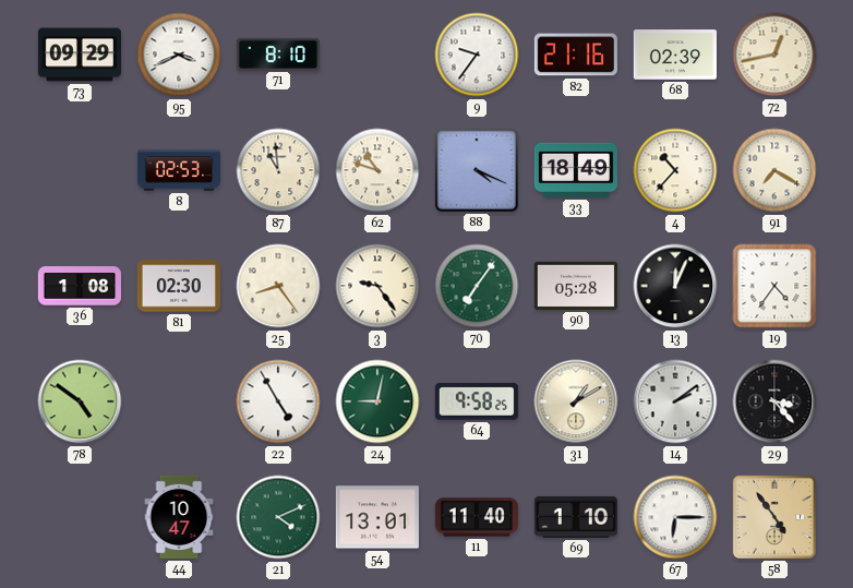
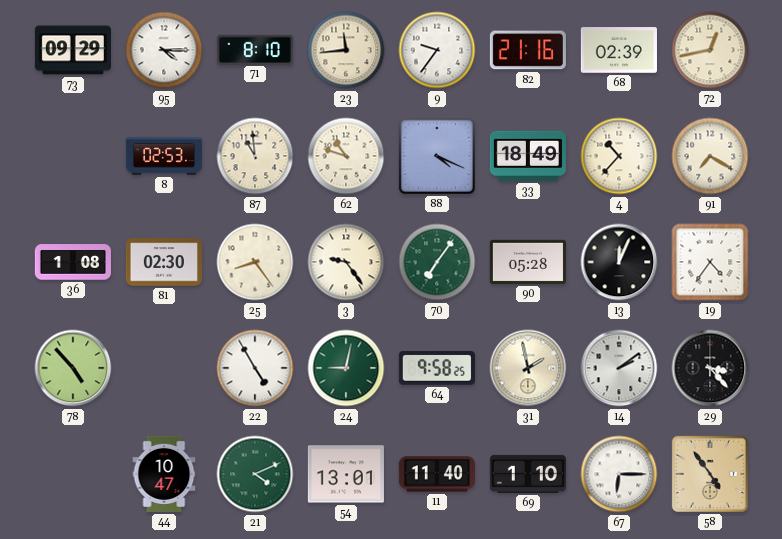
95: 3:41 -> 4:15 (164, 50)
23: none -> 11:44 (346, 50)
78: 4:51 -> 4:53 (73, 368)
31: 1:10 -> 1:58 (528, 368)
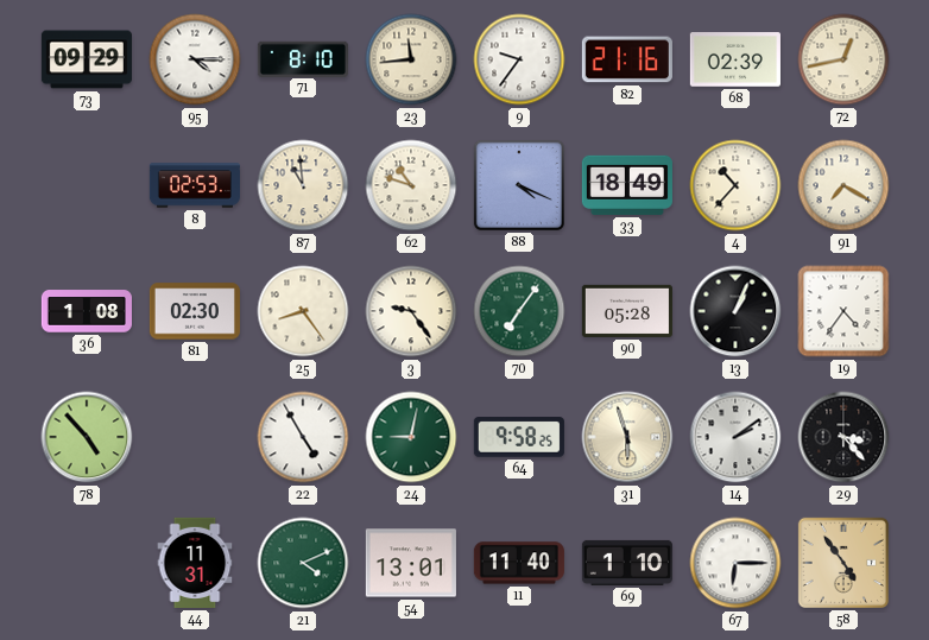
13: 12:04 -> 1:04 (735, 311)
31: 1:58 -> 5:57 (627, 437)
44: 10:47 -> 11:31 (195, 563)
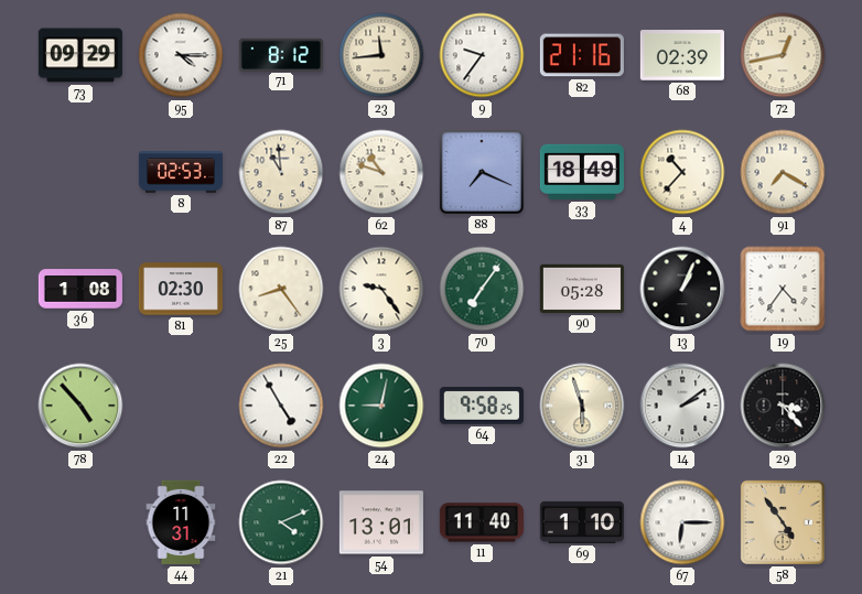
71: 8:10 -> 8:12 (281, 54)
88: 4:19 -> 7:19 (482, 172)
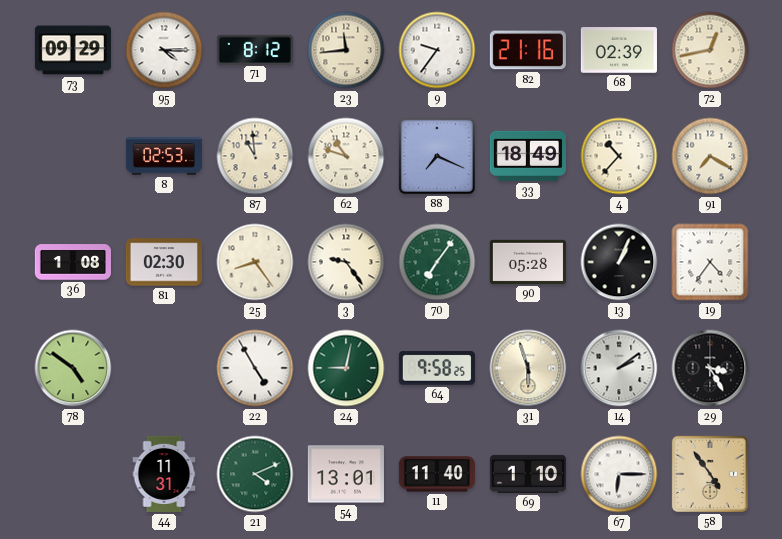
78: 4:53 -> 4:51 (73, 368)
29: 3:23 -> 3:25 (710, 368)
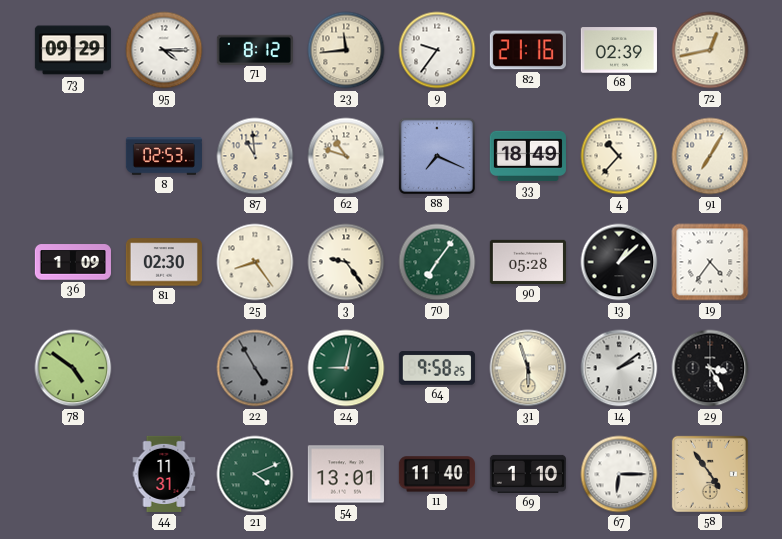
91: 7:20 -> 7:05 (710, 156)
36: 1:08 -> 1:09 (73, 262)
13: 1:04 -> 1:08 (619, 262)
22 dial: white -> grey (255, 368)
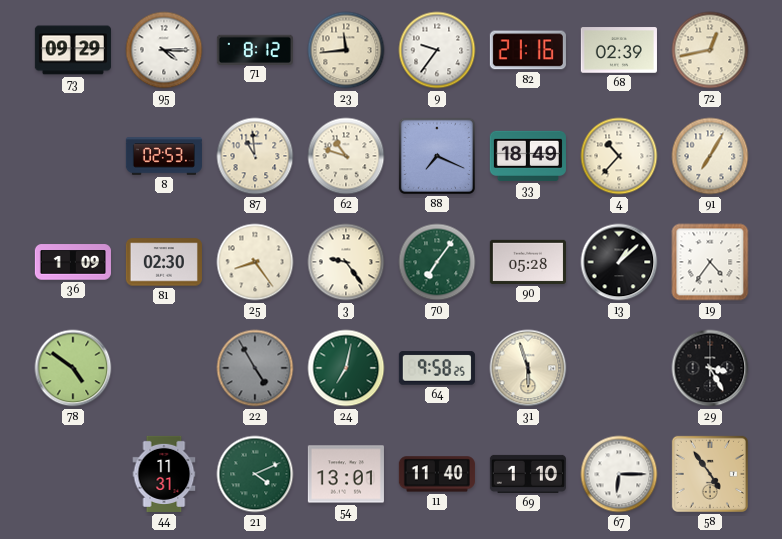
24: 9:02 -> 7:02 (346, 368)
14: 2:09 -> none (619, 368)
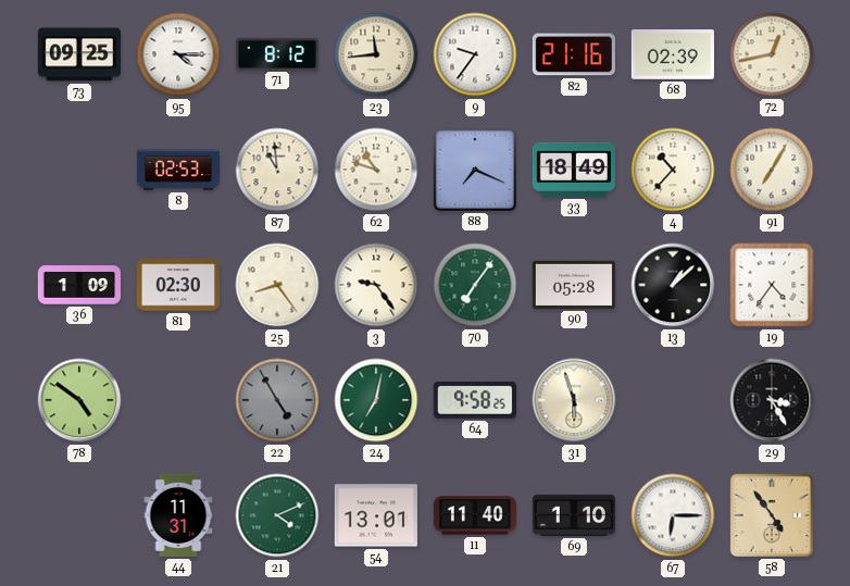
73: 09:29 -> 09:25 (79, 54)
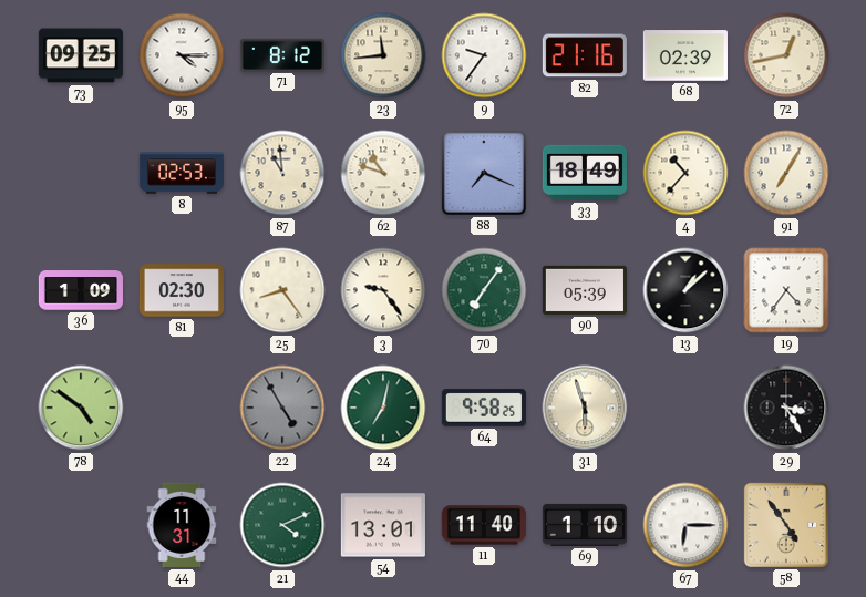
90: 05:28 -> 05:39 (585, 290)
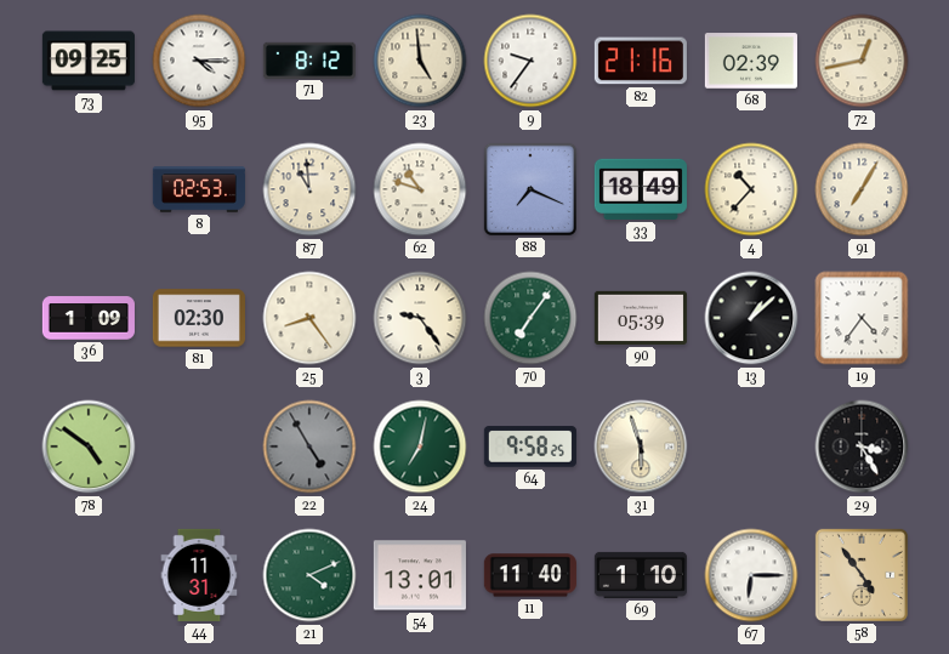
23: 11:44 -> 4:59 (420, 61)
